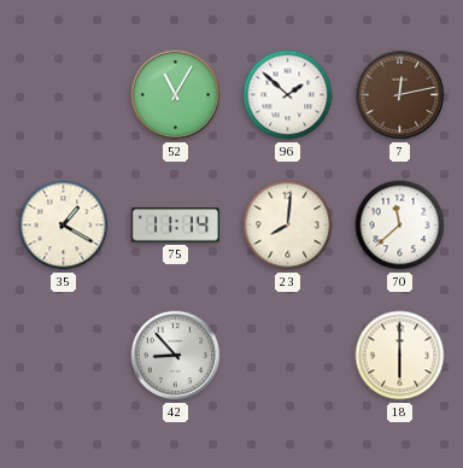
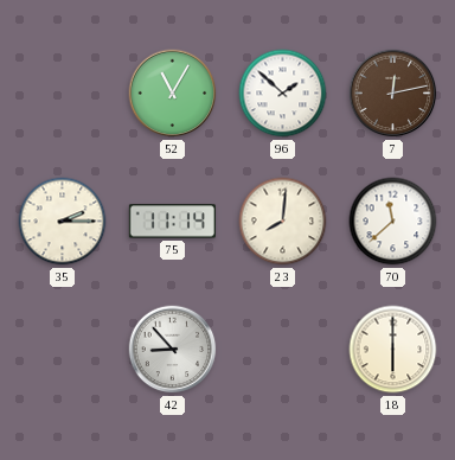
35: 1:20 -> 2:15 (63, 222)
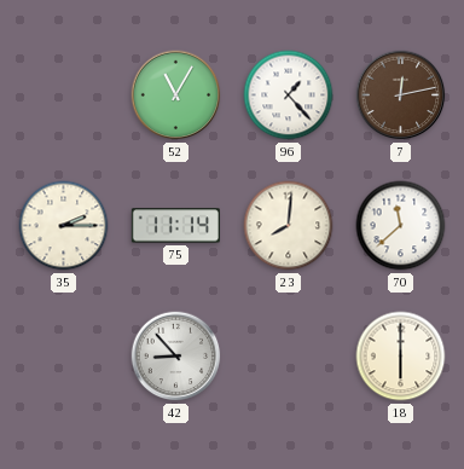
96: 1:52 -> 1:23 (289, 95)
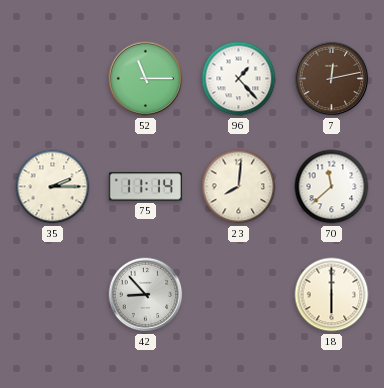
52: 11:05 -> 11:15 (146, 79)
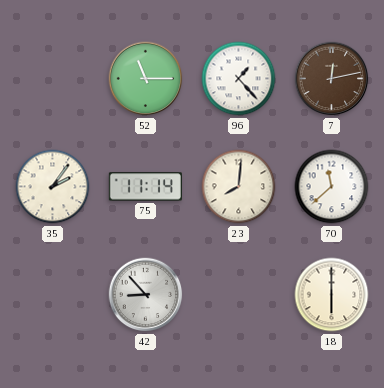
35: 2:15 -> 2:06 (53, 187)
